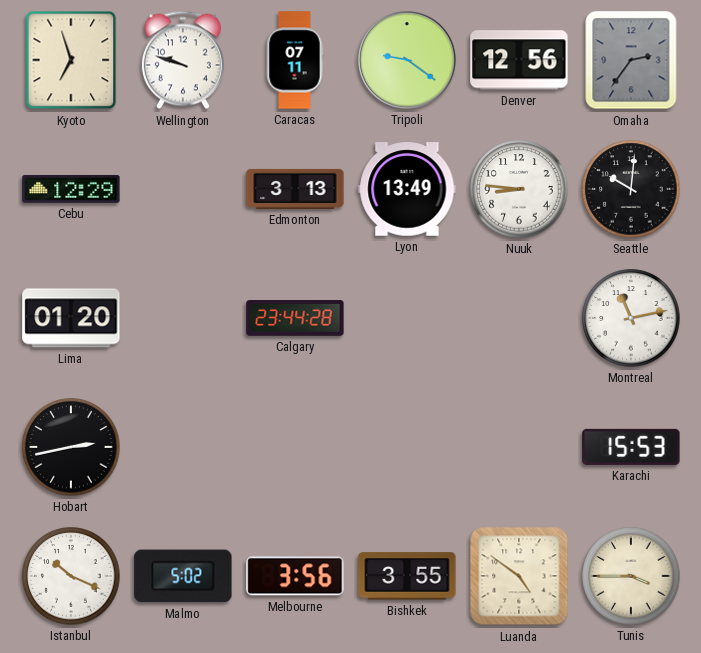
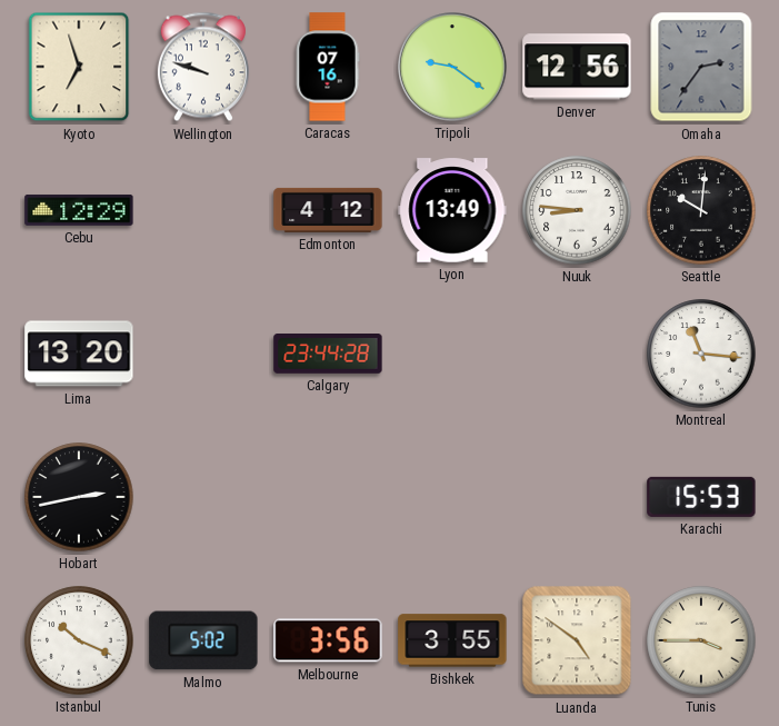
Caracas: 07:11 -> 07:16 (328, 67)
Edmonton: 3:13 -> 4:12 (328, 210)
Lima: 01:20 -> 13:20 (79, 354)
Montreal: 11:13 -> 11:16 (701, 354)
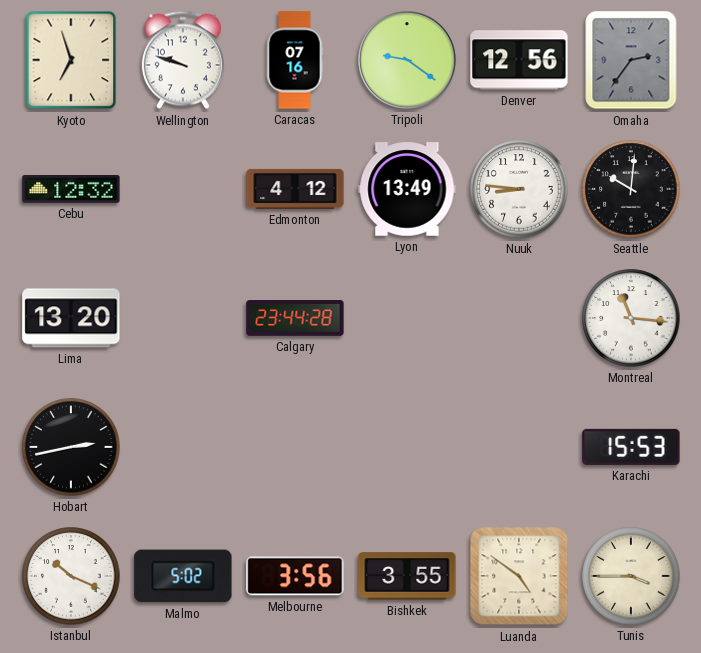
Cebu: 12:29 -> 12:32 (71, 189)
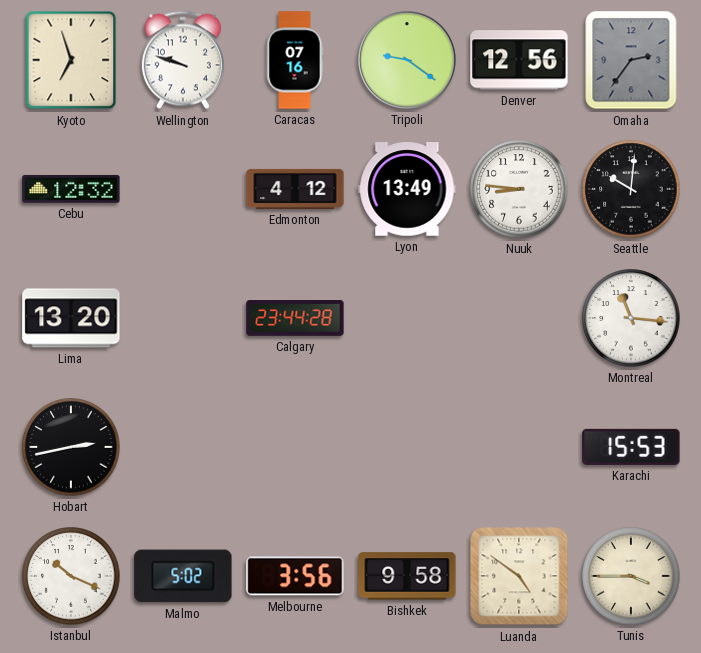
Bishkek: 3:55 -> 9:58 (407, 576)
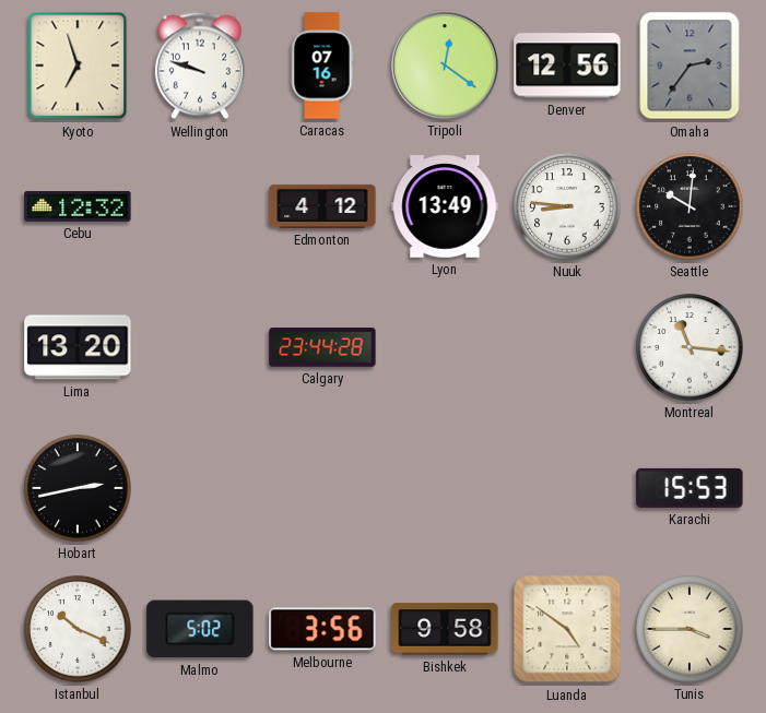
Tripoli: 9:21 -> 12:21 (445, 66)
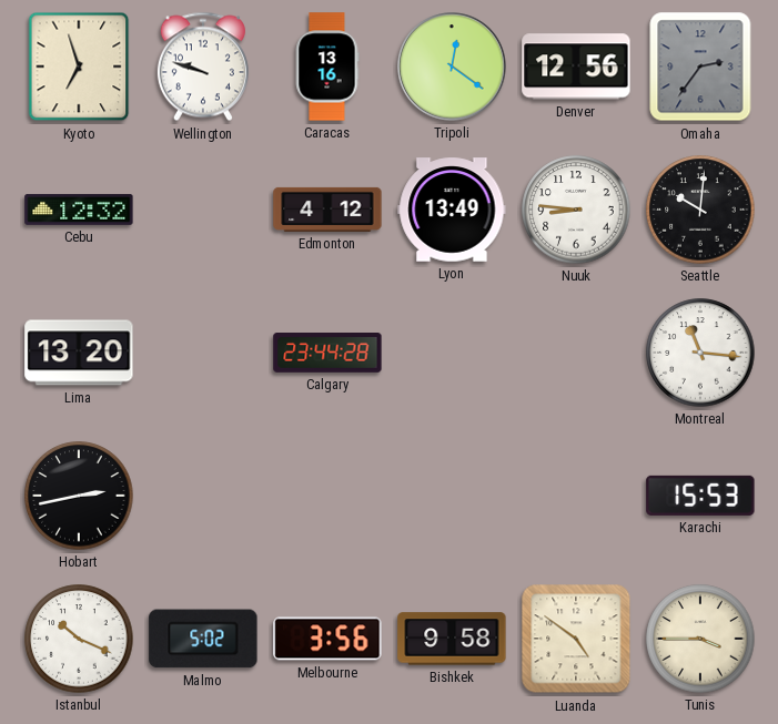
Caracas: 07:16 -> 13:16 (327, 67)
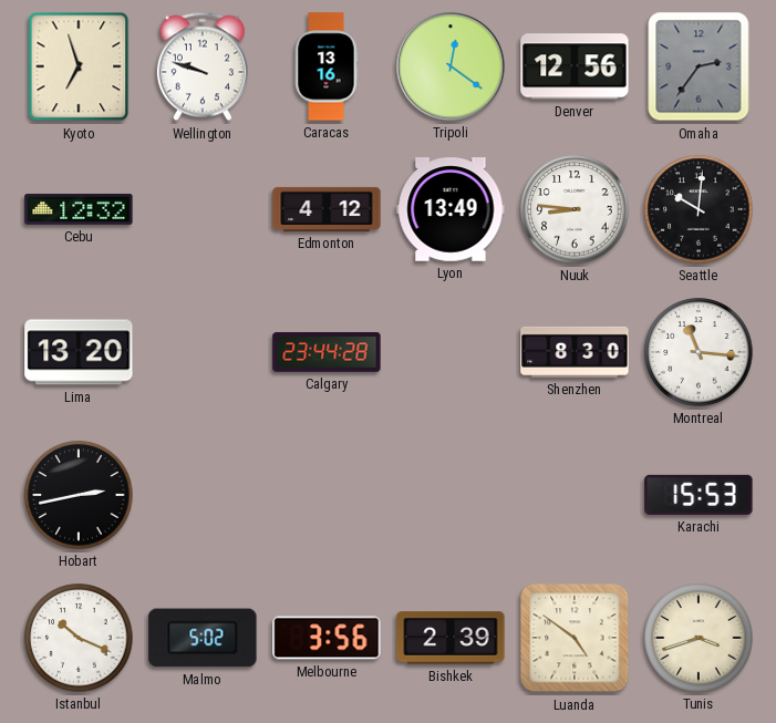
Shenzhen: none -> 8:30 (575, 352)
Bishkek: 9:58 -> 2:39 (451, 638)
Tunis: 3:45 -> 3:42 (699, 638)
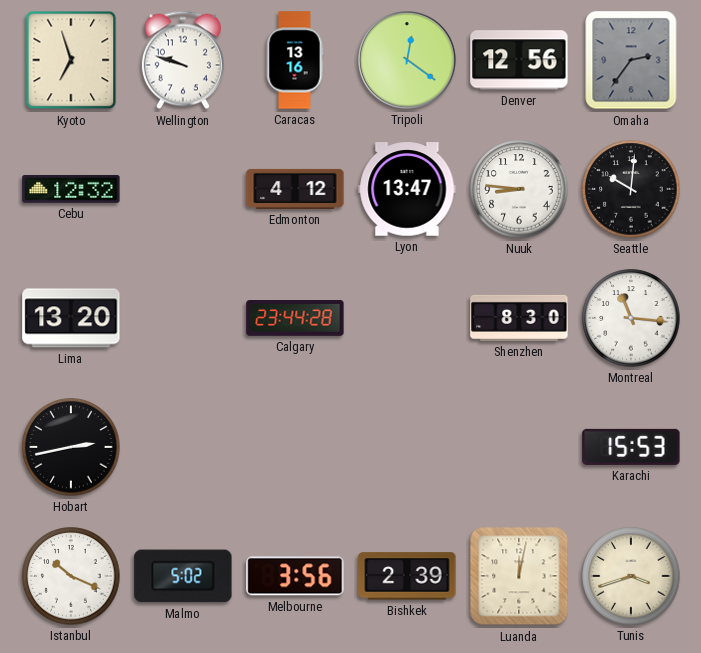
Lyon: 13:49 -> 13:47 (407, 189)
Luanda: 4:51 -> 12:02 (519, 576)
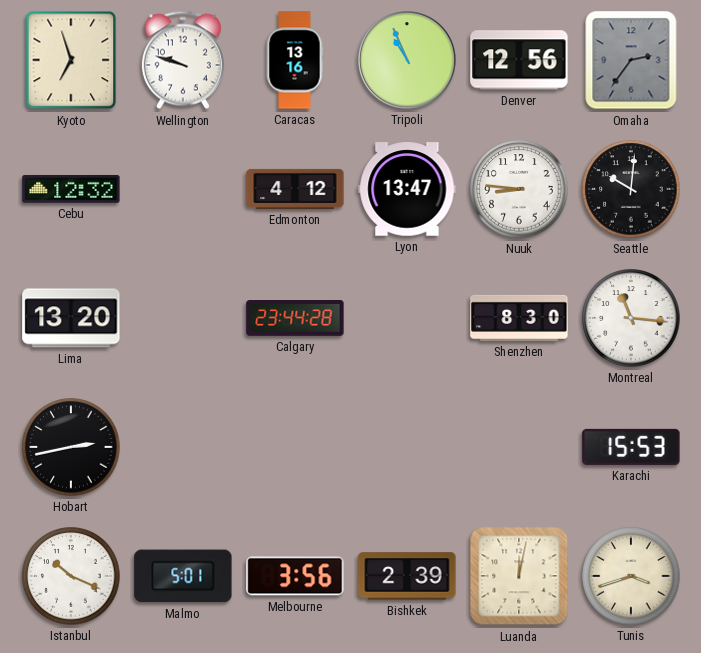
Tripoli: 12:21 -> 10:56 (407, 60)
Malmo: 5:02 -> 5:01 (183, 576)
